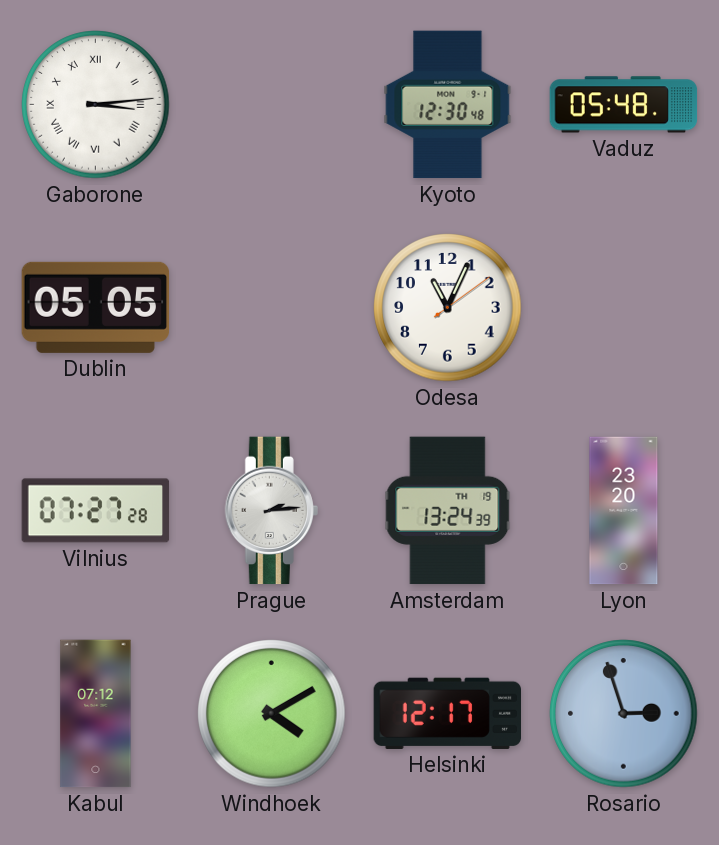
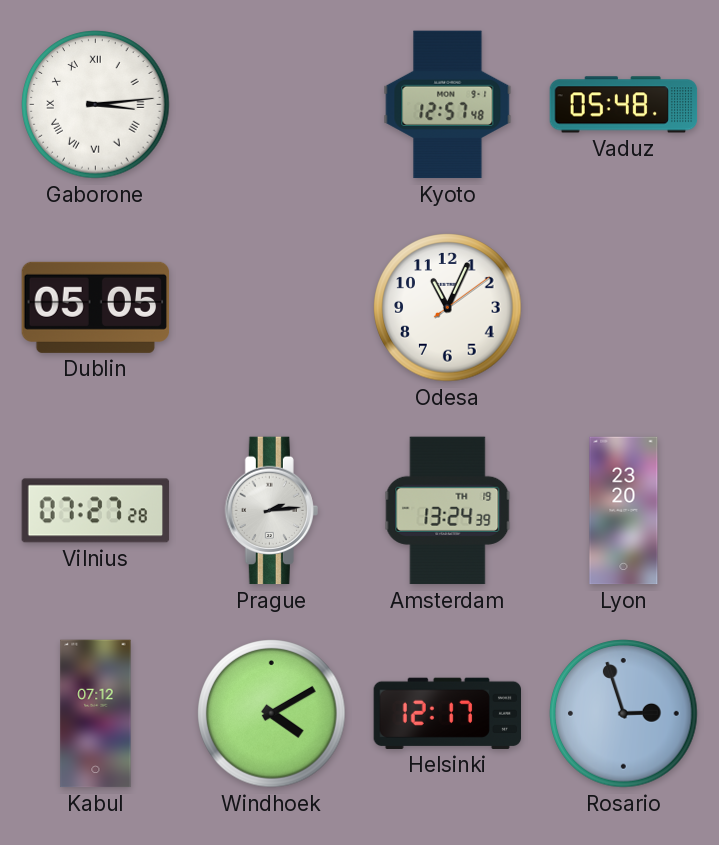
Kyoto: 12:30 -> 12:57 (448, 105)
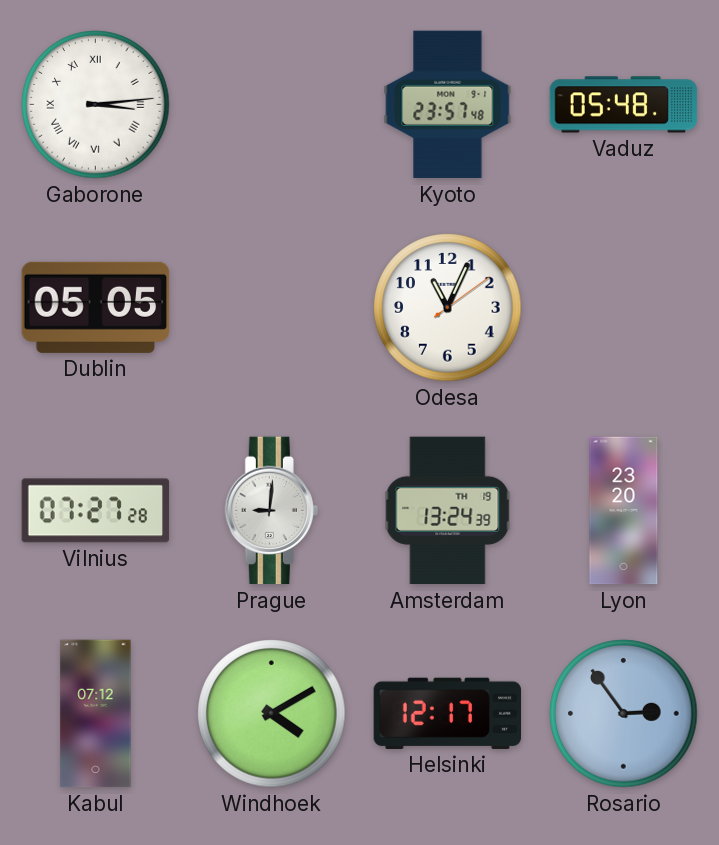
Kyoto: 12:57 -> 23:57 (448, 105)
Prague: 2:14 -> 9:01 (271, 511)
Rosario: 2:57 -> 2:54 (624, 714)
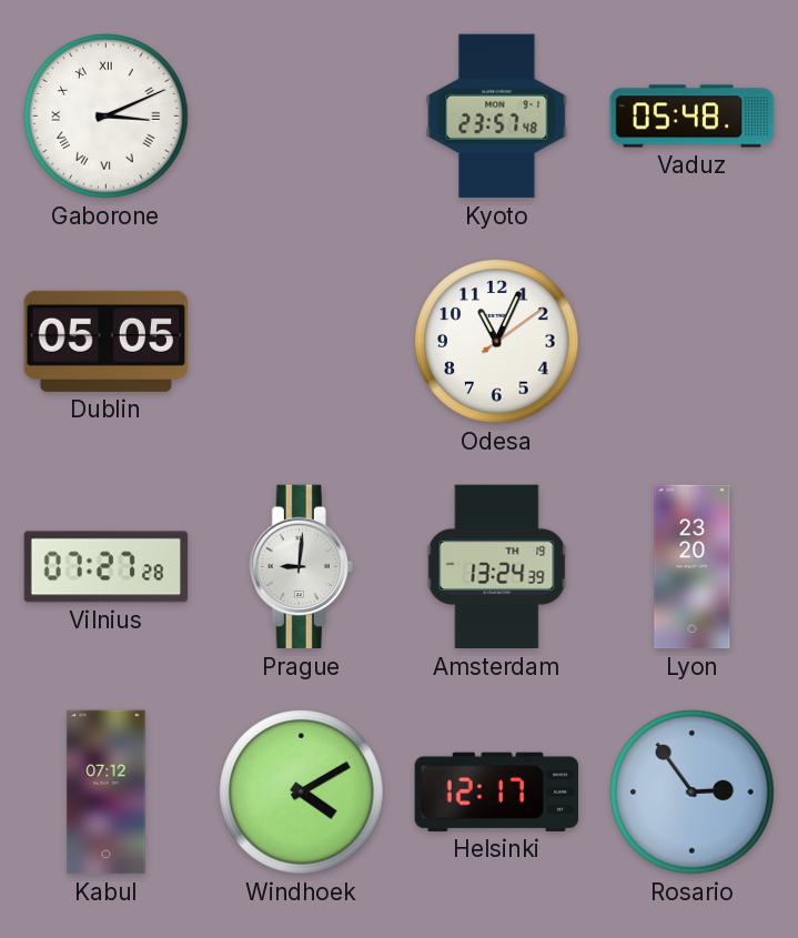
Gaborone: 3:14 -> 3:11 (107, 117)
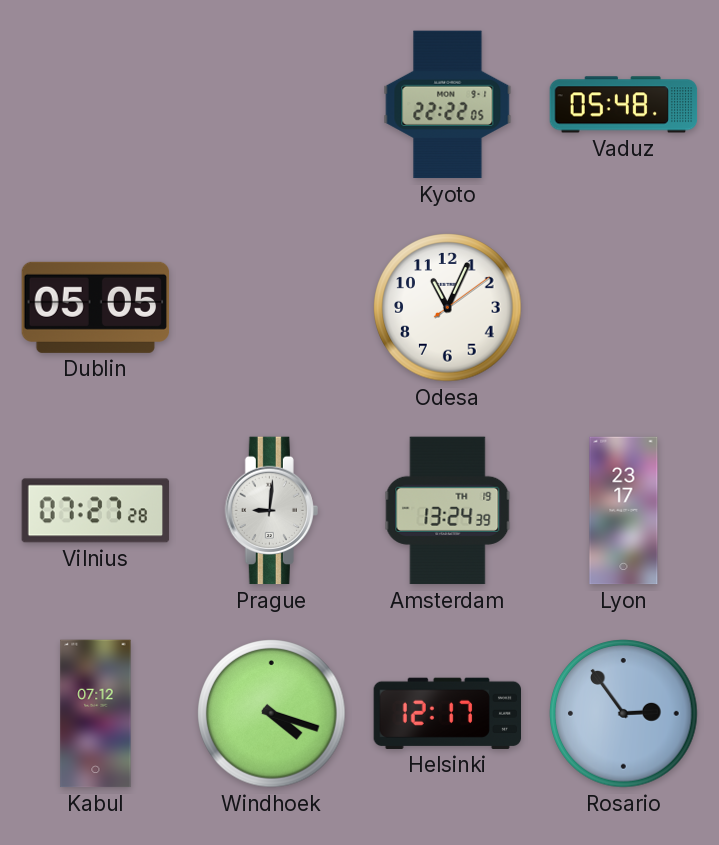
Gaborone: 3:11 -> none (107, 117)
Kyoto: 23:57 -> 22:22 (448, 105)
Lyon: 23:20 -> 23:17 (624, 511)
Windhoek: 4:10 -> 4:18 (272, 714)
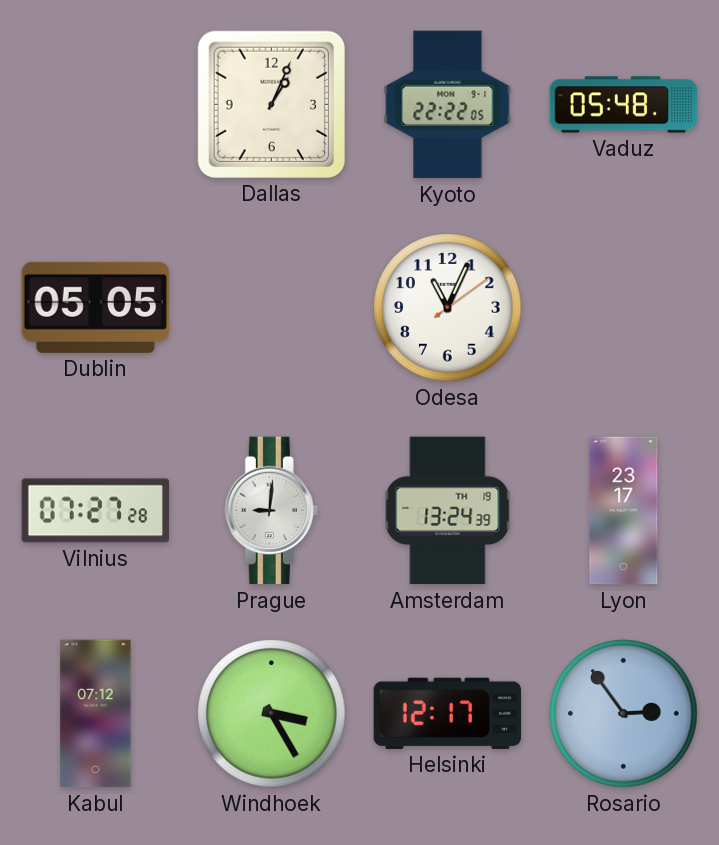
Dallas: none -> 1:04 (271, 104)
Windhoek: 4:18 -> 3:25 (272, 714)
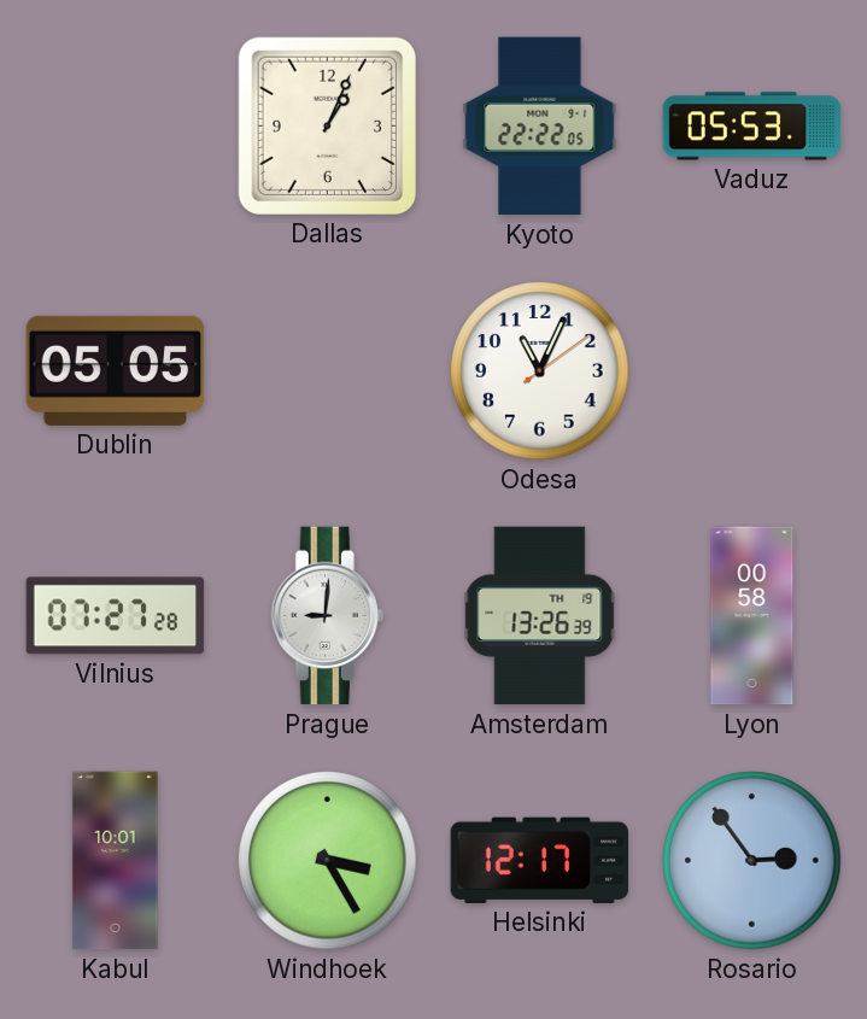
Vaduz: 05:48 -> 05:53 (752, 127)
Amsterdam: 13:24 -> 13:26 (540, 616)
Lyon: 23:17 -> 00:58 (752, 616)
Kabul: 07:12 -> 10:01 (116, 861)
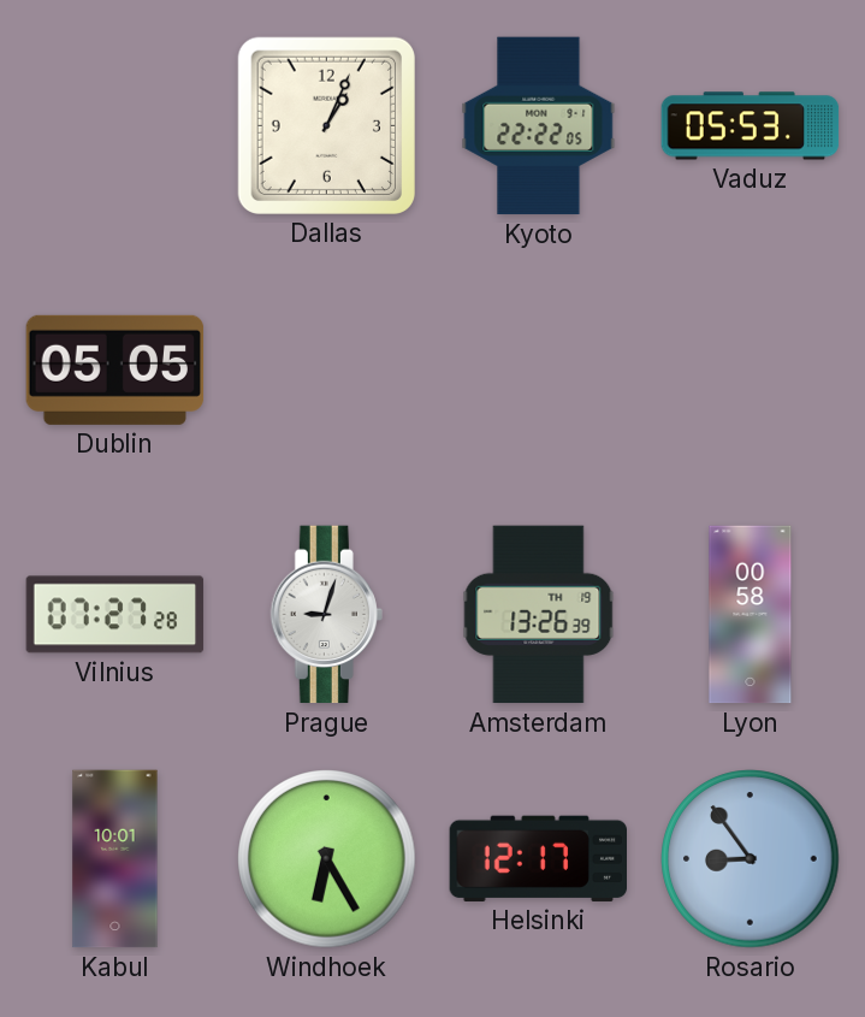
Odesa: 11:04 -> none (540, 371)
Prague: 9:01 -> 9:03 (326, 615)
Windhoek: 3:25 -> 6:25 (327, 859)
Rosario: 2:54 -> 8:54 (751, 859)
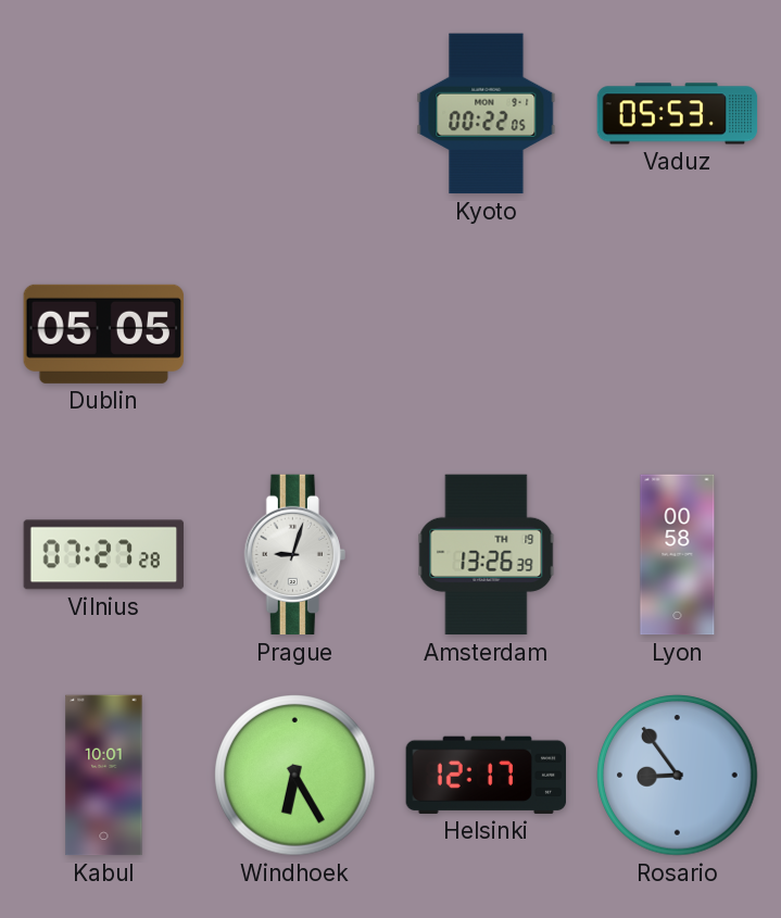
Dallas: 1:04 -> none (326, 125)
Kyoto: 22:22 -> 00:22 (487, 114)
